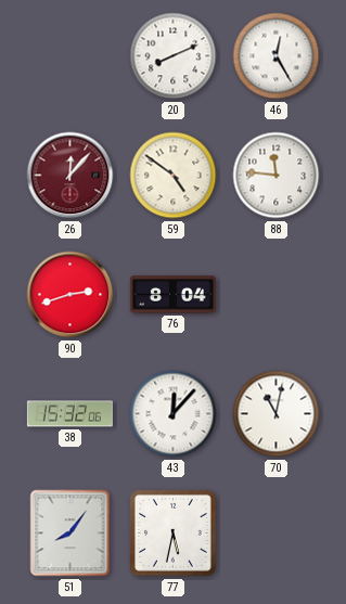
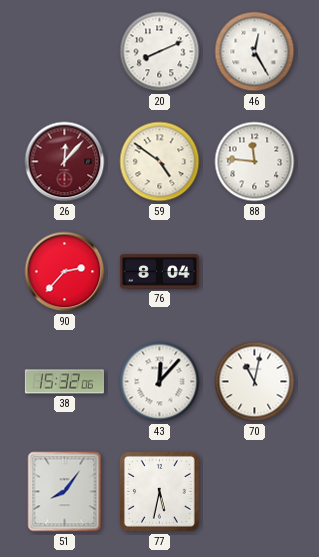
90: 2:42 -> 2:37 (65, 272)
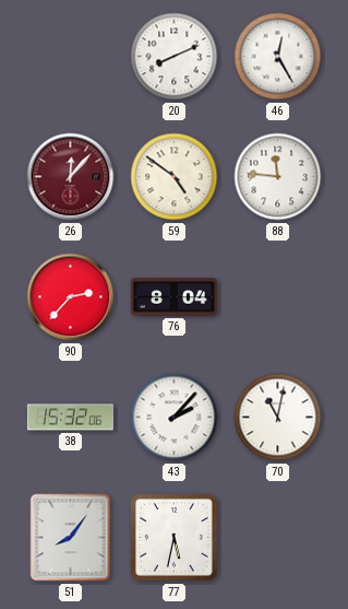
43: 12:07 -> 2:07 (175, 418)
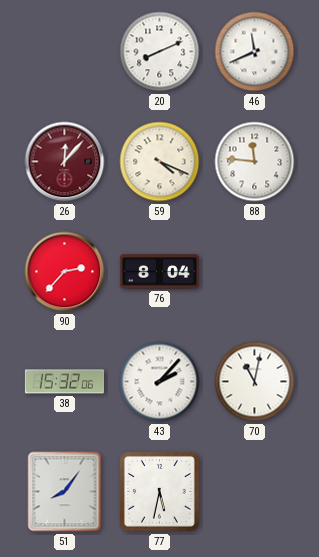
46: 12:25 -> 11:41 (255, 52)
59: 4:51 -> 4:19 (160, 162)
